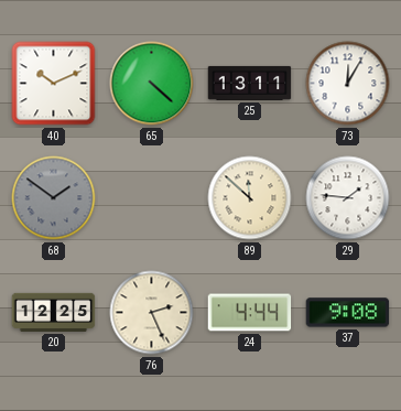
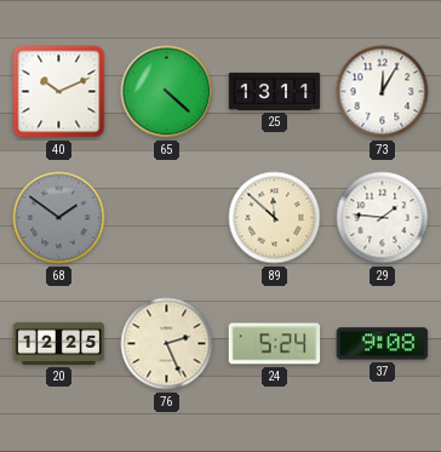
24: 4:44 -> 5:24 (275, 344)
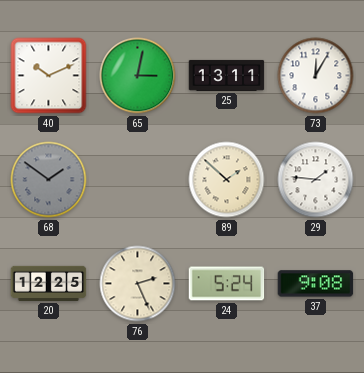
65: 4:22 -> 3:02 (138, 76)
89: 11:52 -> 1:52 (227, 180)
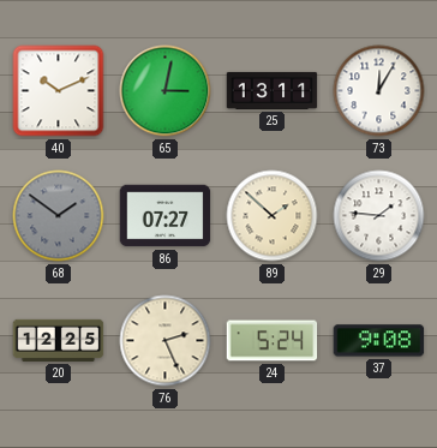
86: none -> 07:27 (166, 216)
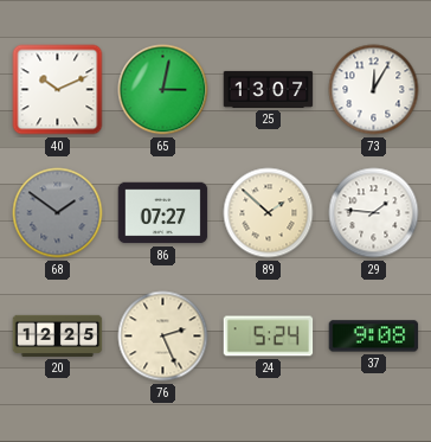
25: 13:11 -> 13:07 (269, 89)
